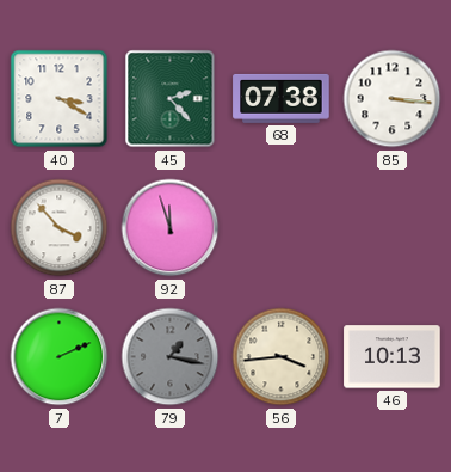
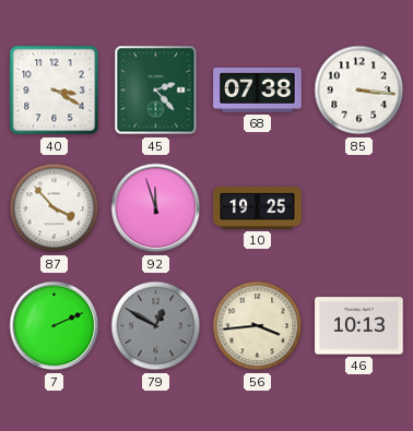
10: none -> 19:25 (258, 207)
79: 1:17 -> 12:50 (156, 326)
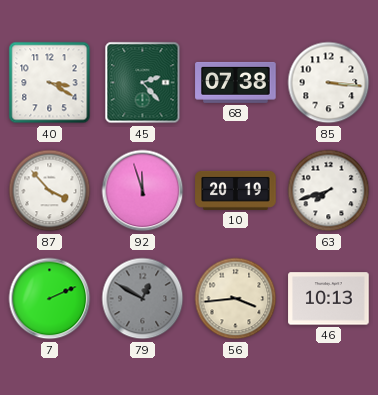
10: 19:25 -> 20:19 (236, 190)
63: none -> 7:42 (329, 191)
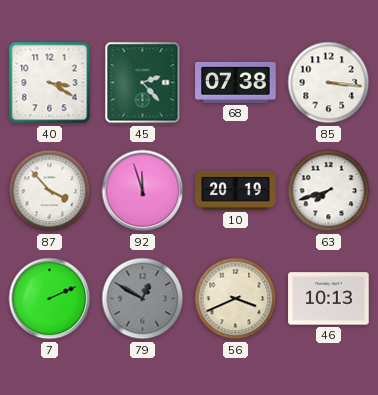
56: 3:44 -> 3:41 (236, 299)
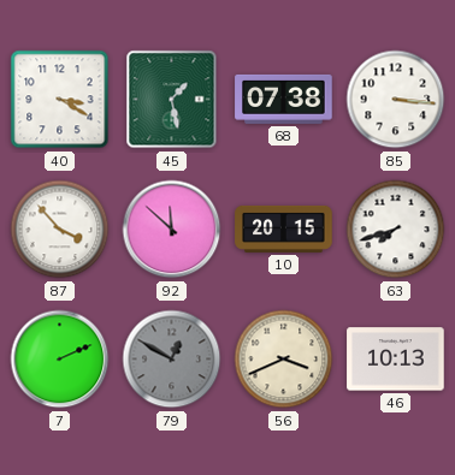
45: 2:23 -> 1:28 (172, 100)
92: 11:57 -> 11:52 (172, 230)
10: 20:19 -> 20:15 (284, 228)
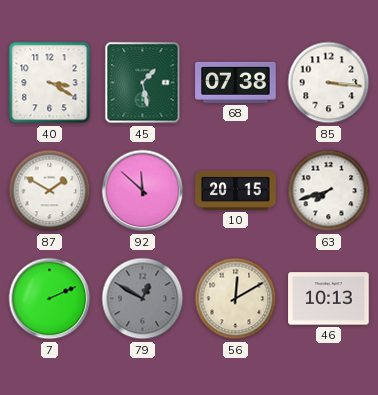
87: 3:53 -> 1:50 (50, 191)
56: 3:41 -> 12:10 (236, 299)
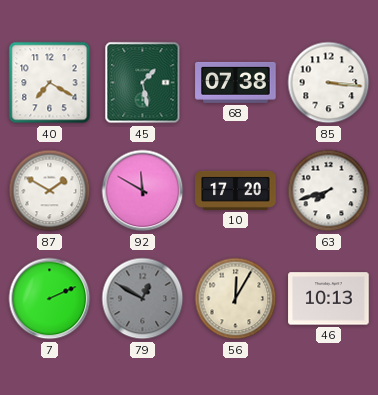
40: 3:20 -> 7:20 (50, 83)
92: 11:52 -> 11:50 (143, 191)
10: 20:15 -> 17:20 (236, 190)
56: 12:10 -> 12:05 (236, 299)
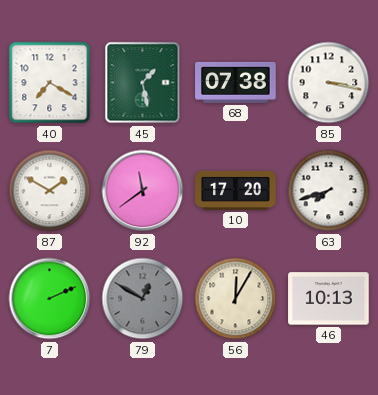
85: 3:16 -> 3:17 (329, 83)
92: 11:50 -> 11:39 (143, 191)
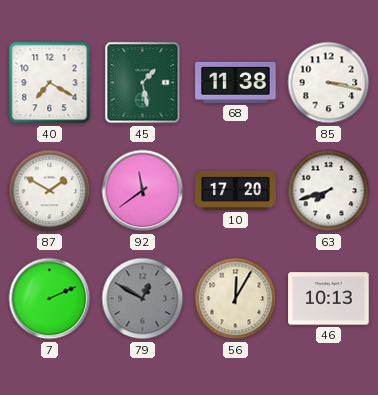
68: 07:38 -> 11:38 (236, 82)
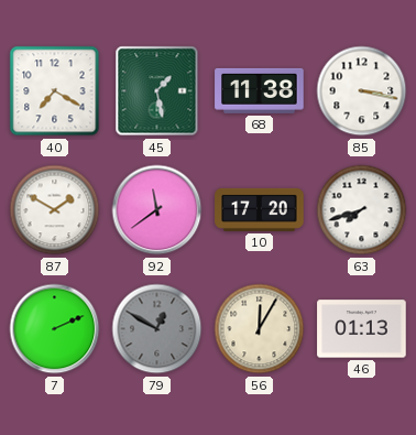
46: 10:13 -> 01:13 (362, 329)
